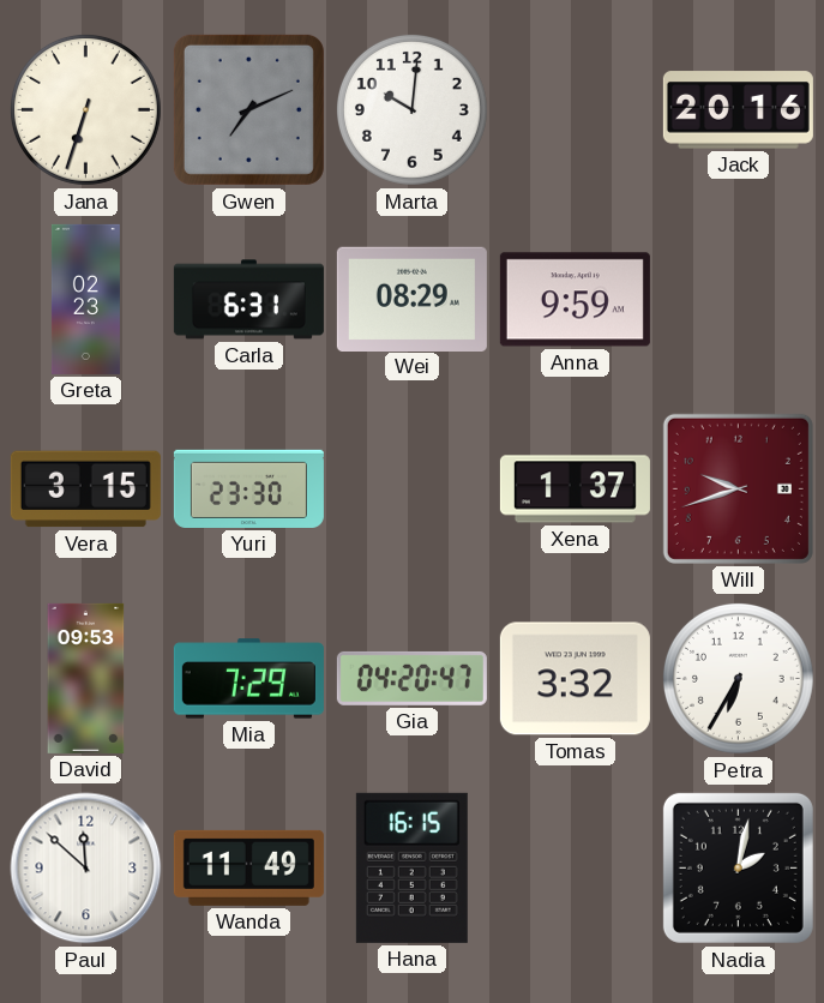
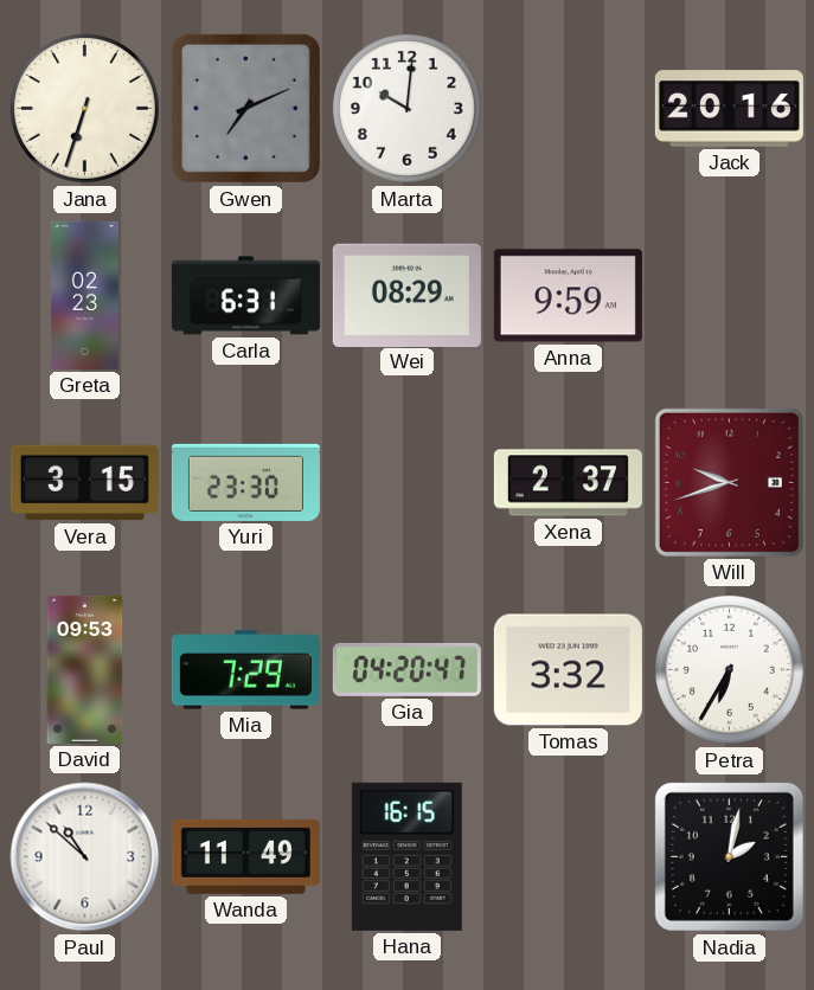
Xena: 1:37 -> 2:37 (568, 483)
Paul: 11:52 -> 10:52 (85, 857)
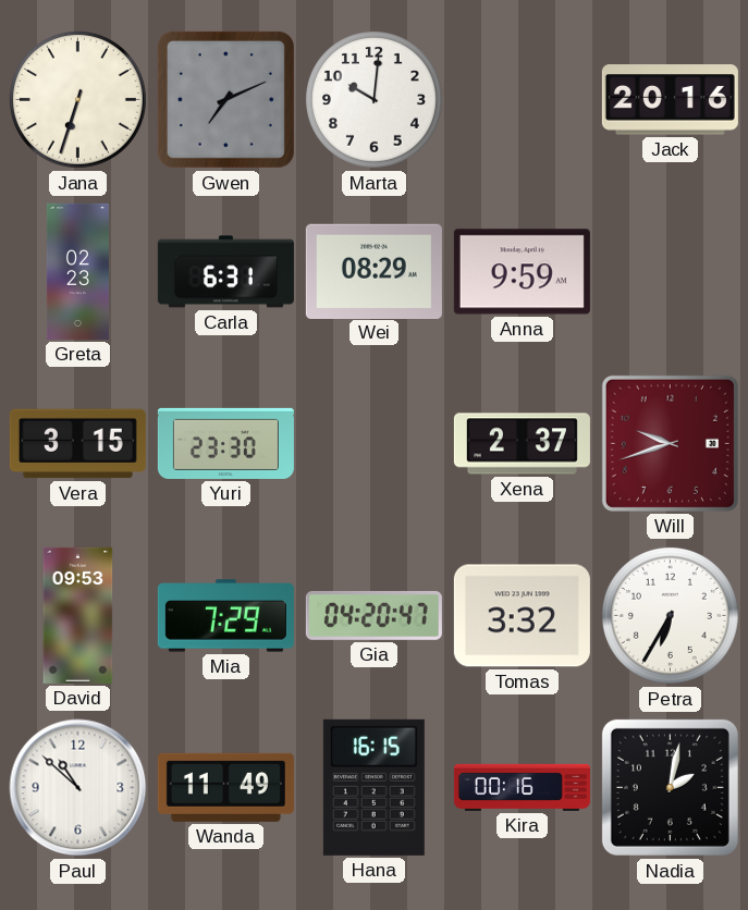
Kira: none -> 00:16 (522, 787)
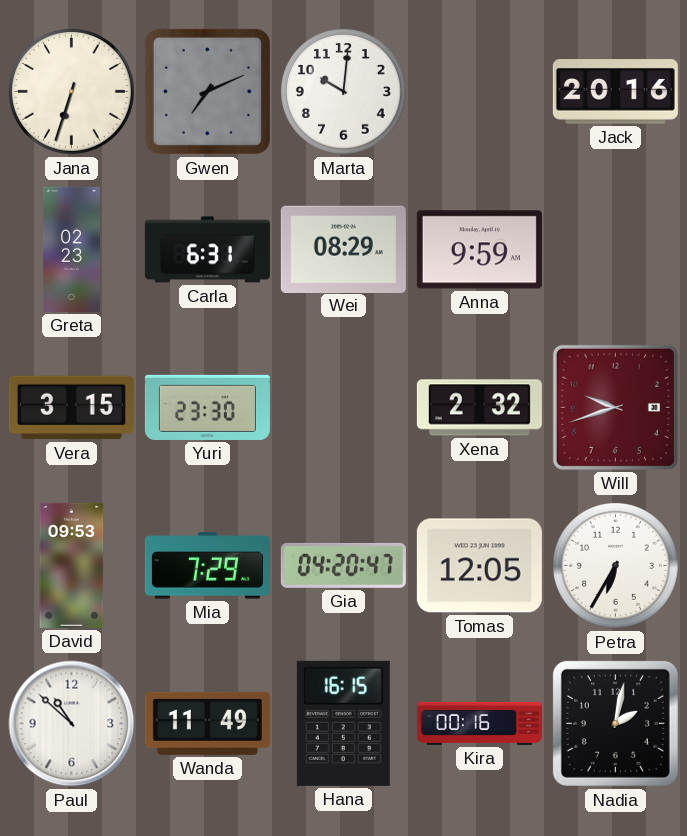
Xena: 2:37 -> 2:32 (479, 408)
Tomas: 3:32 -> 12:05 (479, 566)
